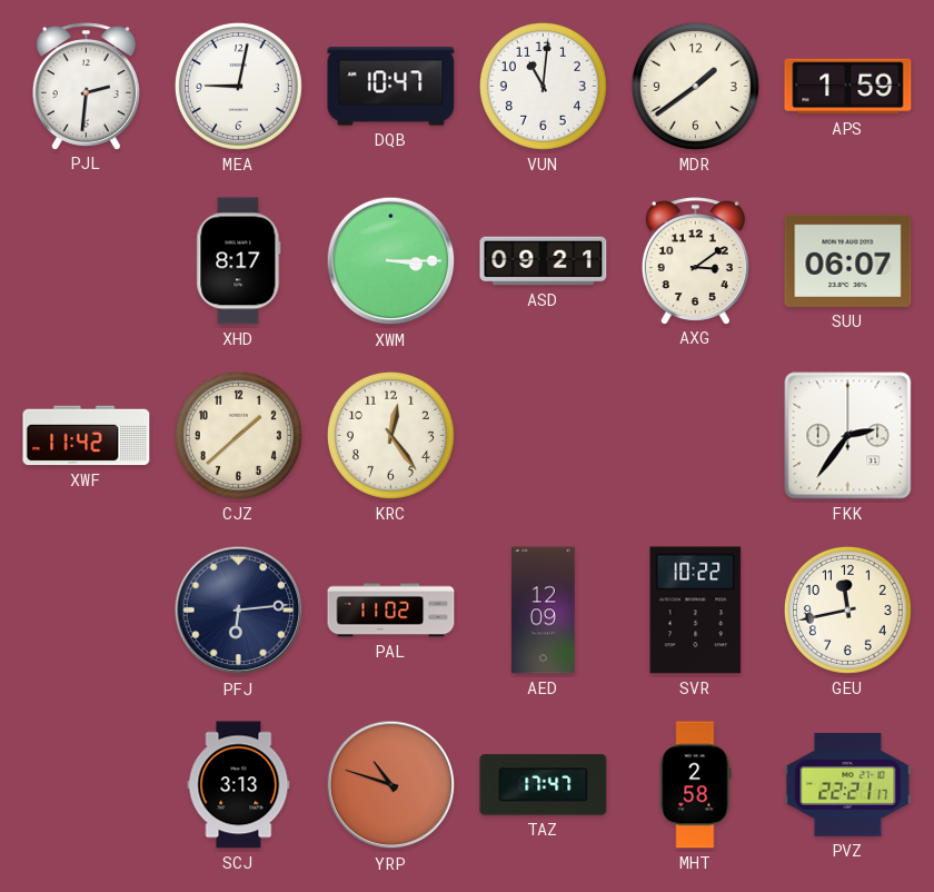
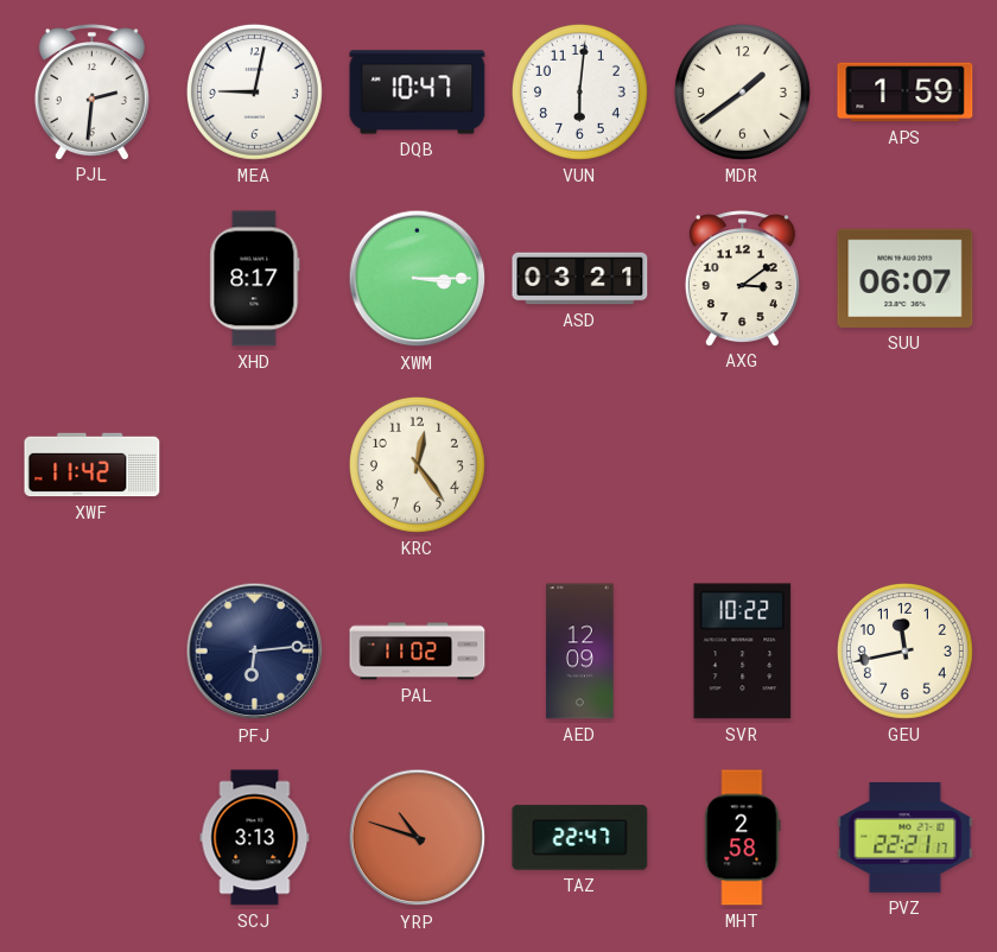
VUN: 11:01 -> 6:01 (579, 91)
ASD: 09:21 -> 03:21 (580, 279)
CJZ: 1:38 -> none (238, 435)
FKK: 2:36 -> none (848, 436)
TAZ: 17:47 -> 22:47 (580, 838)
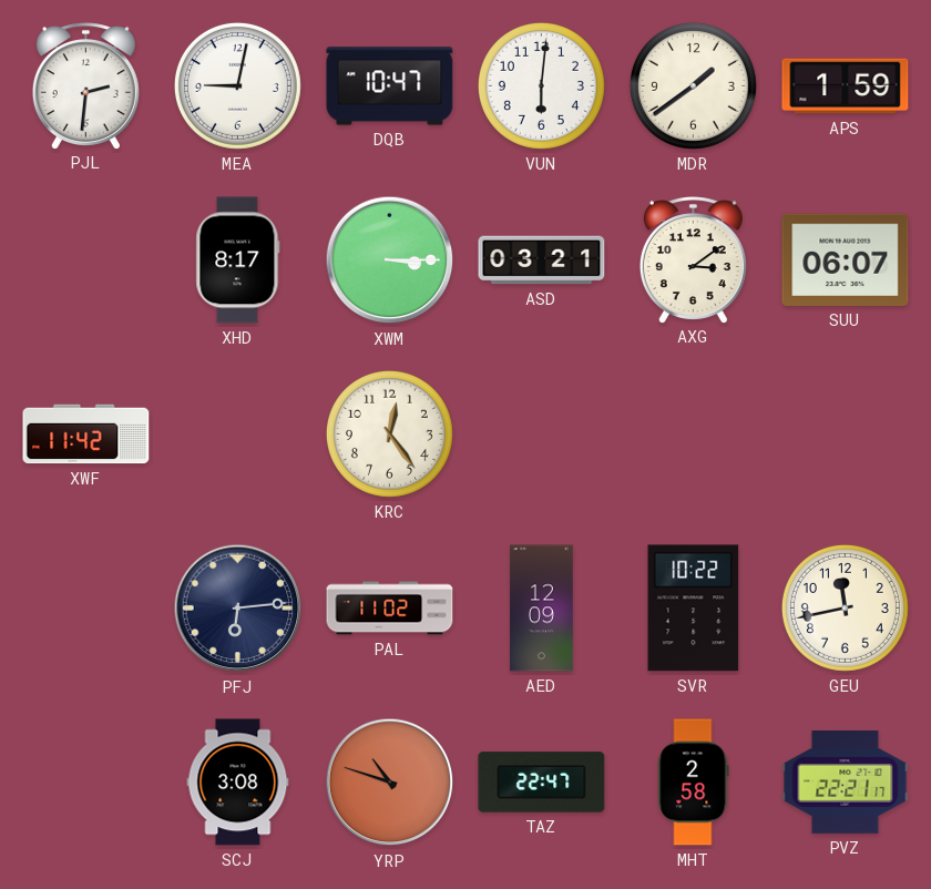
SCJ: 3:13 -> 3:08 (238, 783)
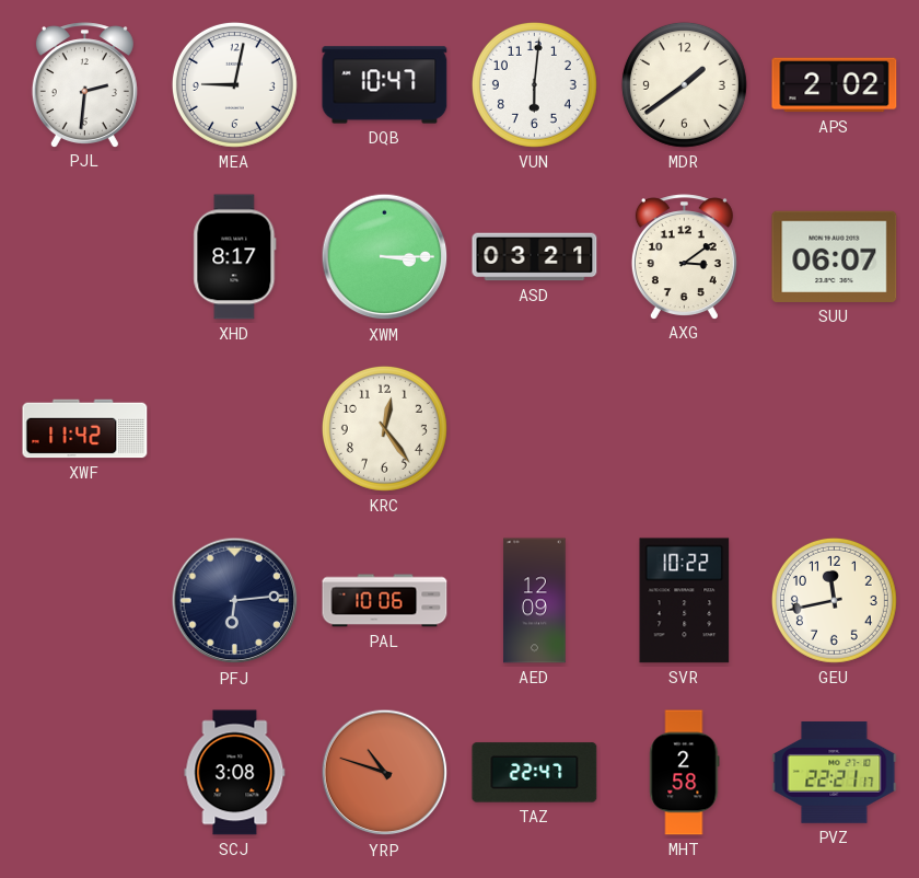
APS: 1:59 -> 2:02 (835, 85)
PAL: 11:02 -> 10:06 (385, 601)
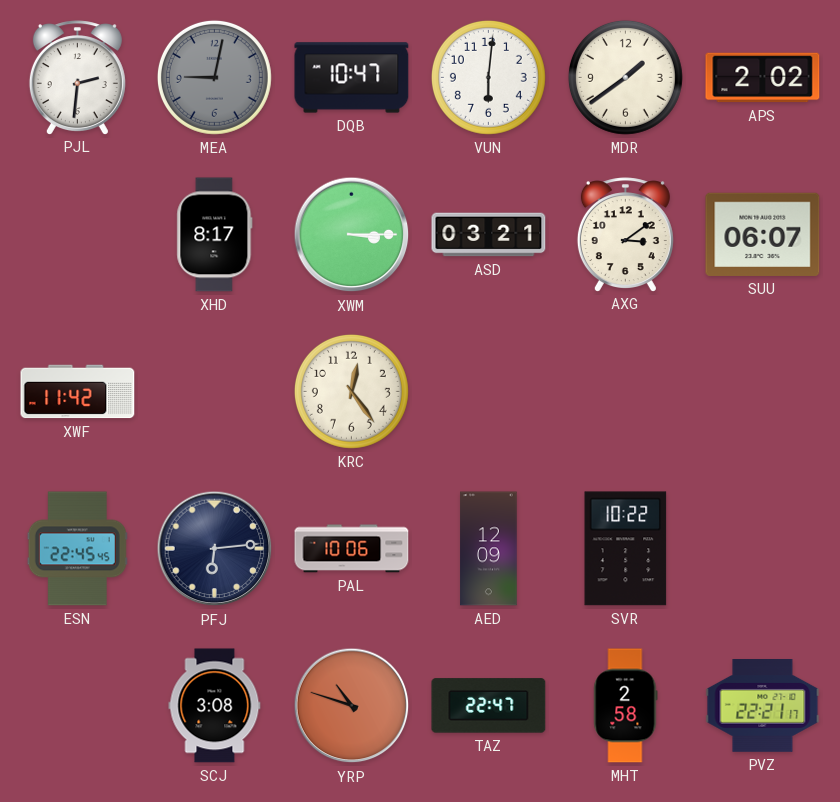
MEA dial: white -> grey (214, 77)
ESN: none -> 22:45 (77, 549)
GEU: 11:43 -> none (834, 600)
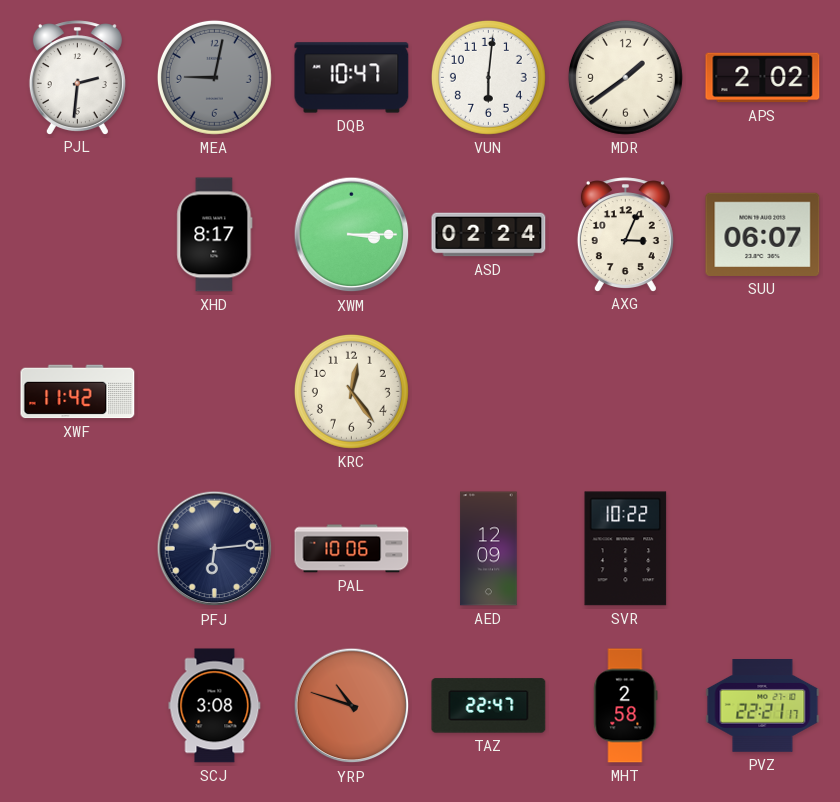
ASD: 03:21 -> 02:24 (489, 235)
AXG: 3:09 -> 3:04 (625, 234)
ESN: 22:45 -> none (77, 549)
